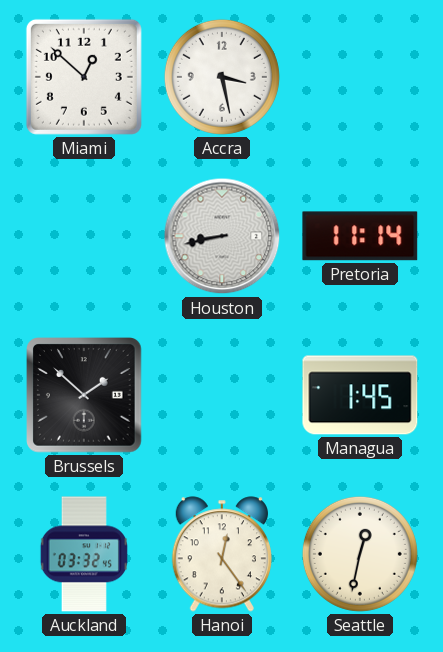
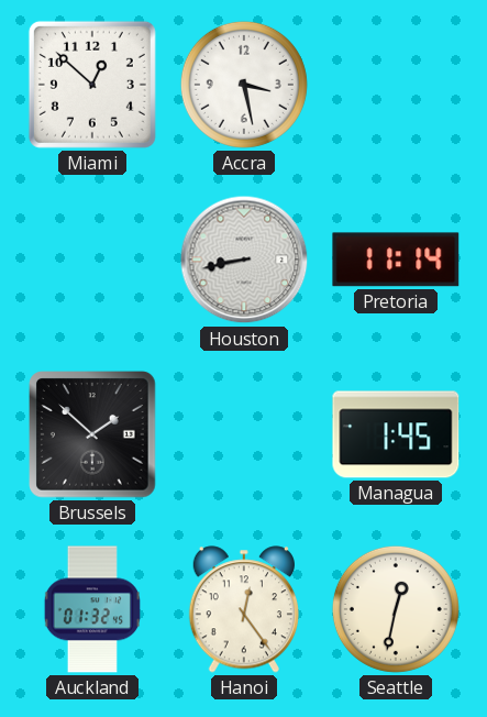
Auckland: 03:32 -> 01:32 (92, 609)
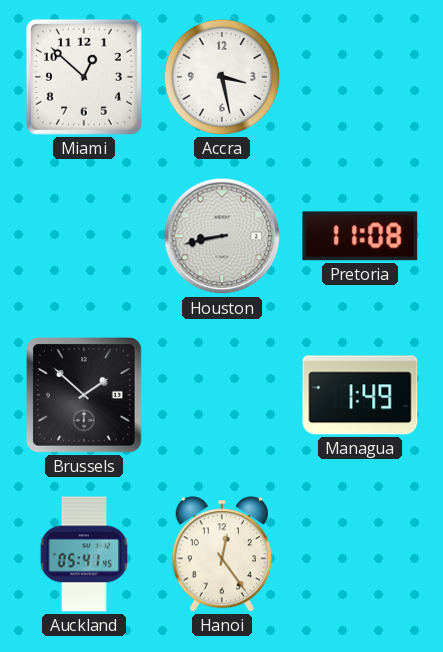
Pretoria: 11:14 -> 11:08 (360, 236)
Managua: 1:45 -> 1:49 (360, 395)
Auckland: 01:32 -> 05:41 (84, 554)
Seattle: 12:32 -> none (396, 609)
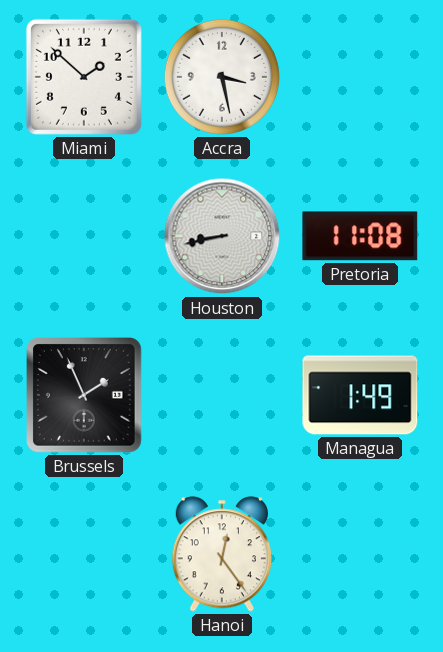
Miami: 12:52 -> 1:52 (84, 77)
Brussels: 1:52 -> 1:56 (84, 395)
Auckland: 05:41 -> none (84, 554)
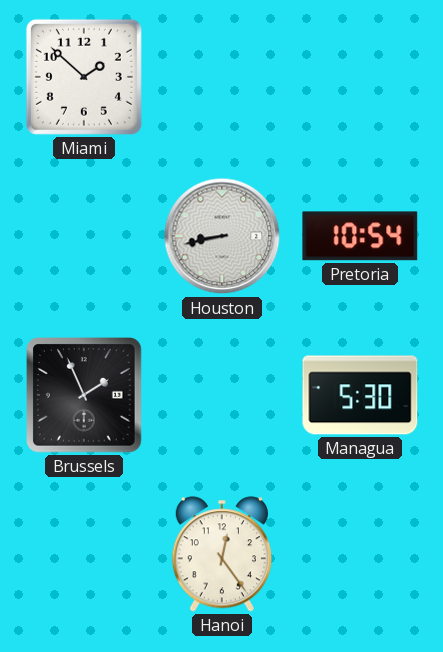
Accra: 3:28 -> none (222, 77)
Pretoria: 11:08 -> 10:54 (360, 236)
Managua: 1:49 -> 5:30 (360, 395)
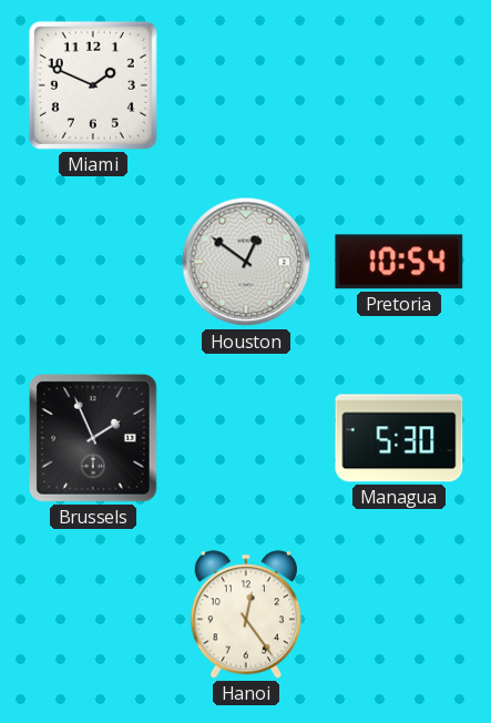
Miami: 1:52 -> 1:49 (93, 85)
Houston: 8:43 -> 12:51 (246, 262)
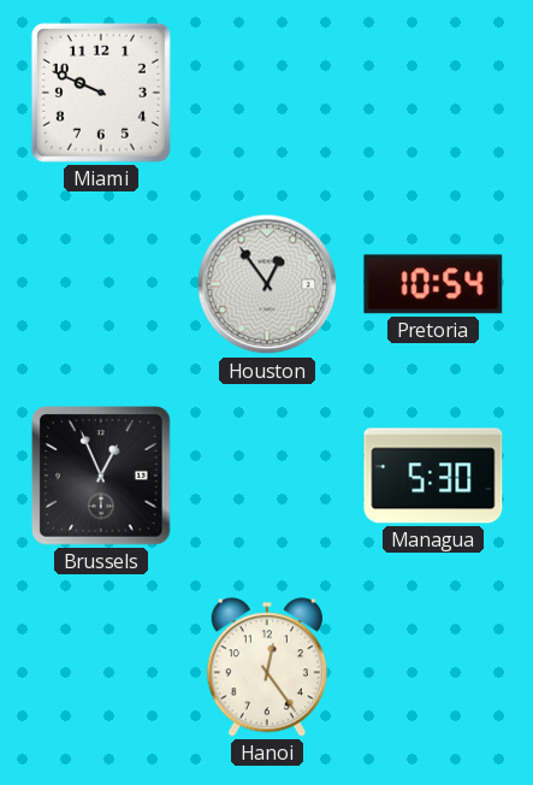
Miami: 1:49 -> 9:49 (101, 93)
Houston: 12:51 -> 12:54 (267, 284)
Brussels: 1:56 -> 12:56 (101, 476)
